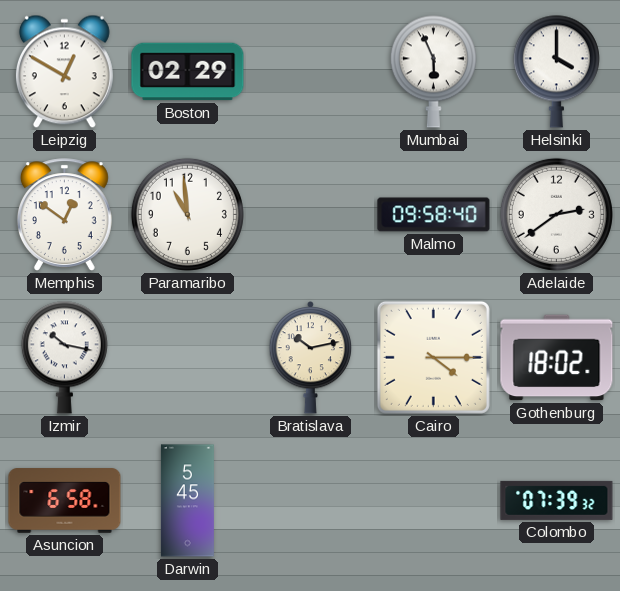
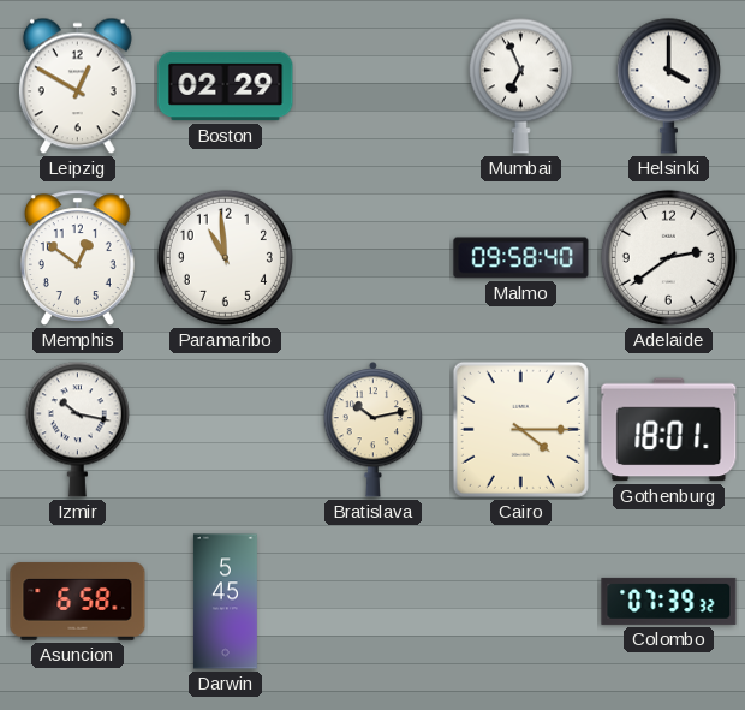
Mumbai: 5:56 -> 6:56 (520, 85)
Gothenburg: 18:02 -> 18:01 (669, 430)
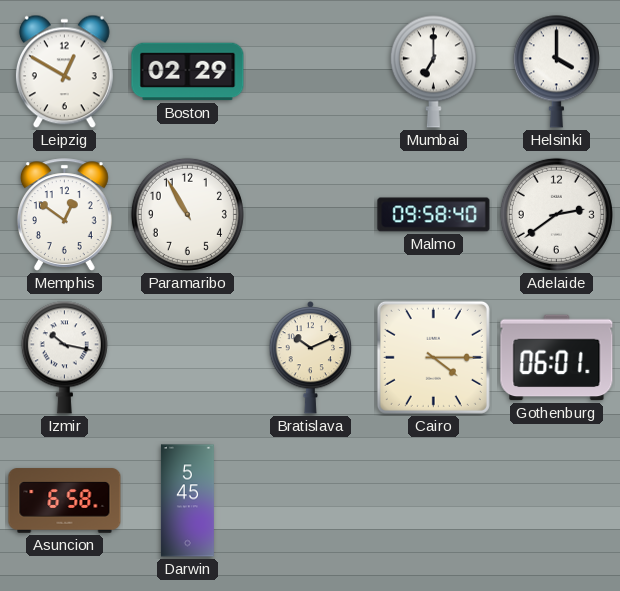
Mumbai: 6:56 -> 7:00 (433, 71)
Paramaribo: 10:59 -> 10:55 (187, 214)
Bratislava: 10:13 -> 10:11 (311, 358)
Gothenburg: 18:01 -> 06:01 (557, 358)
Colombo: 07:39 -> none (669, 601)
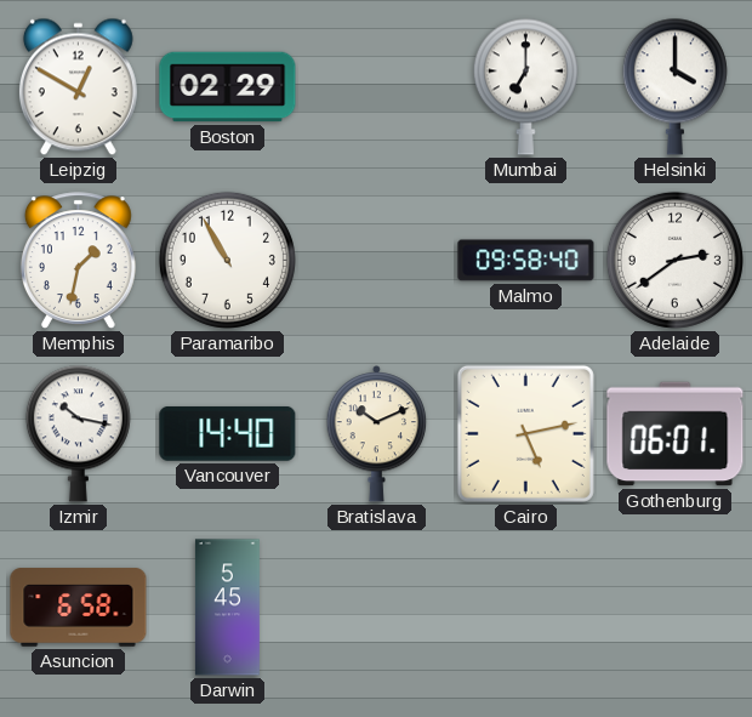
Memphis: 12:51 -> 1:32 (78, 261)
Vancouver: none -> 14:40 (228, 433)
Cairo: 4:15 -> 5:13 (525, 433)
